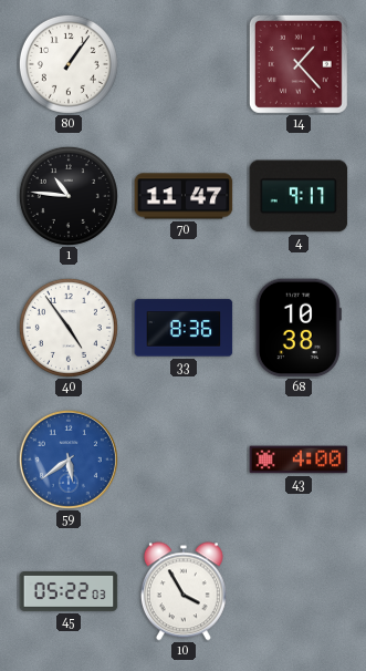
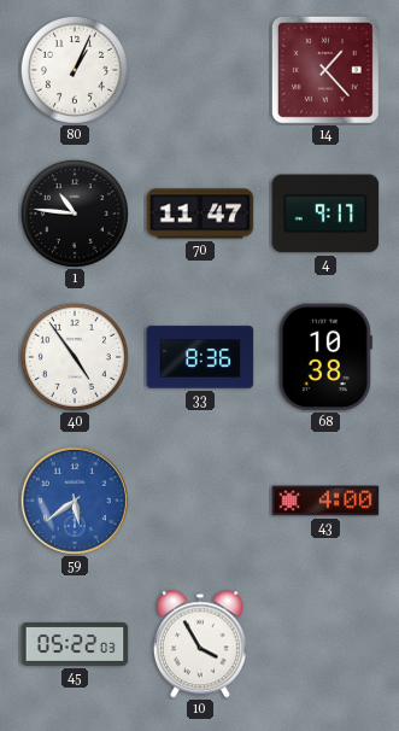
80: 1:06 -> 1:04 (75, 70)
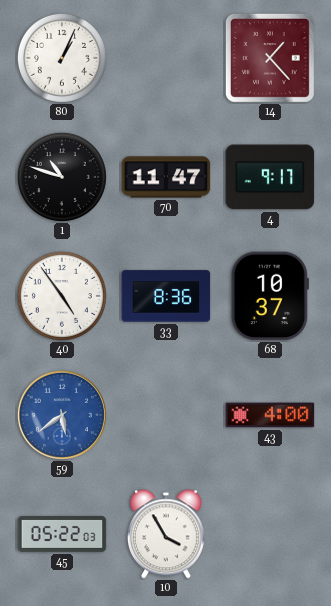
1: 10:46 -> 10:48 (62, 177)
68: 10:38 -> 10:37 (270, 296)
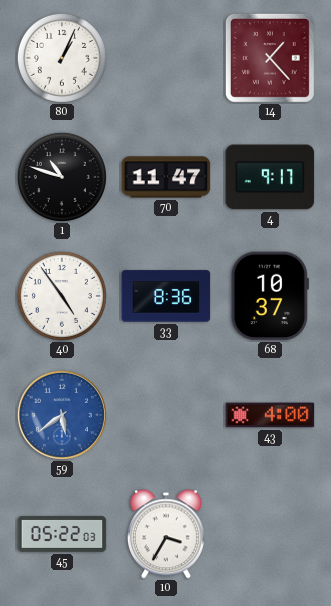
10: 3:55 -> 3:35 (166, 534)
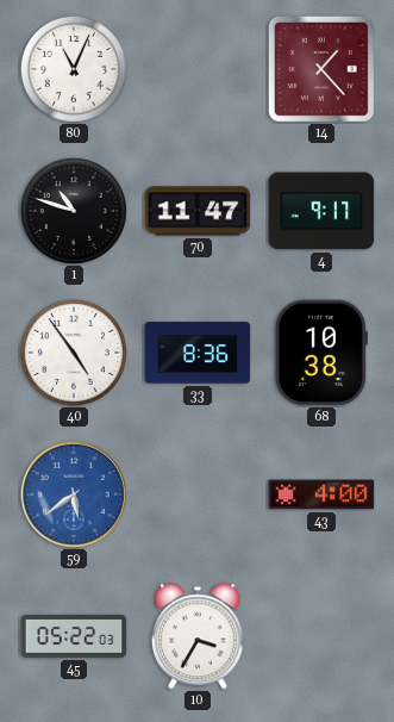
80: 1:04 -> 11:04 (74, 69)
68: 10:37 -> 10:38 (321, 353)
